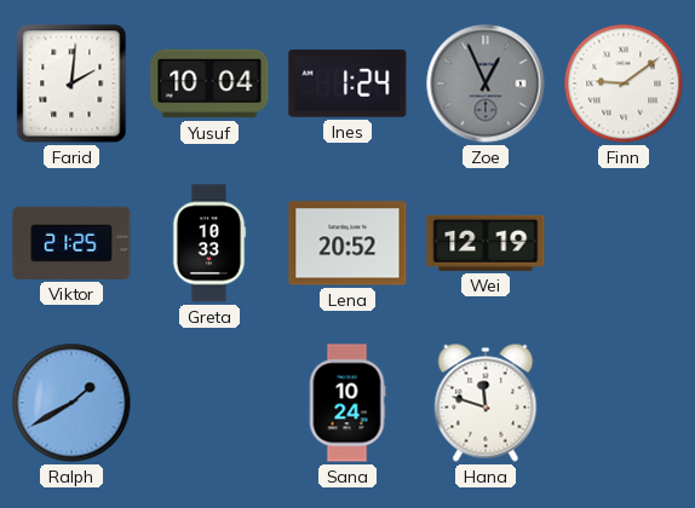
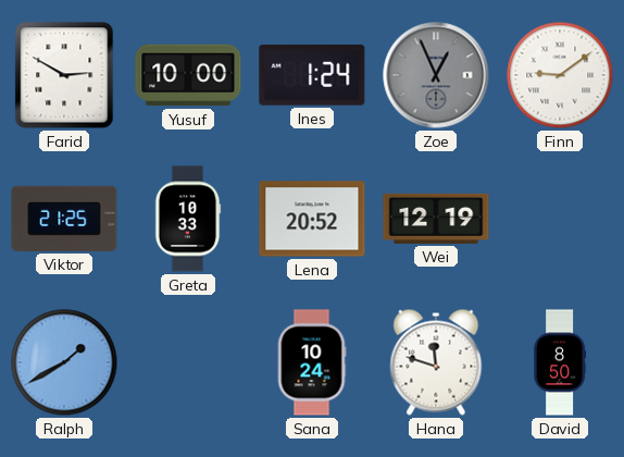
Farid: 2:01 -> 2:50 (64, 75)
Yusuf: 10:04 -> 10:00 (188, 75)
David: none -> 8:50 (560, 362)
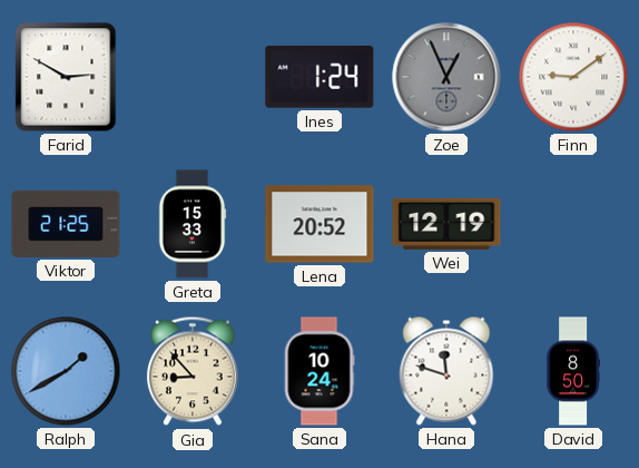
Yusuf: 10:00 -> none (188, 75)
Greta: 10:33 -> 15:33 (193, 224)
Gia: none -> 8:53 (194, 371)
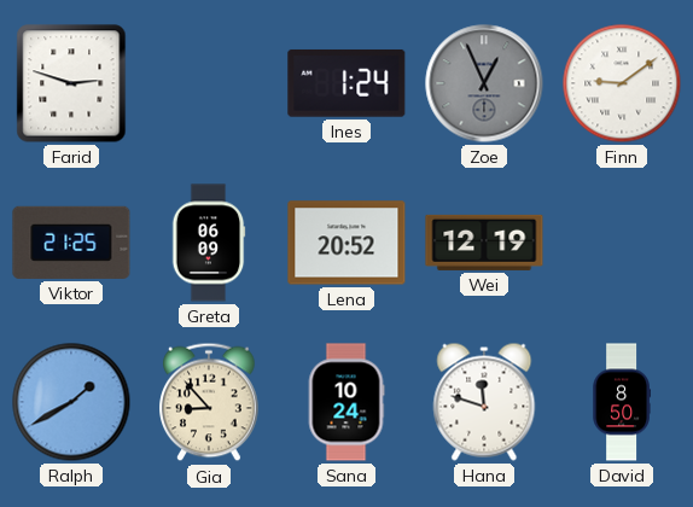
Farid: 2:50 -> 2:48 (71, 83)
Greta: 15:33 -> 06:09 (209, 243)
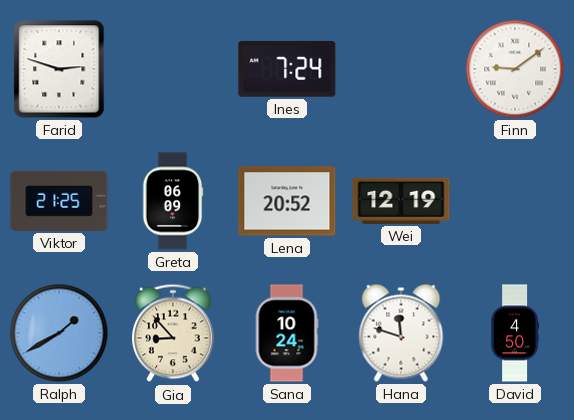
Ines: 1:24 -> 7:24 (287, 69)
Zoe: 12:56 -> none (484, 83)
David: 8:50 -> 4:50 (515, 333)
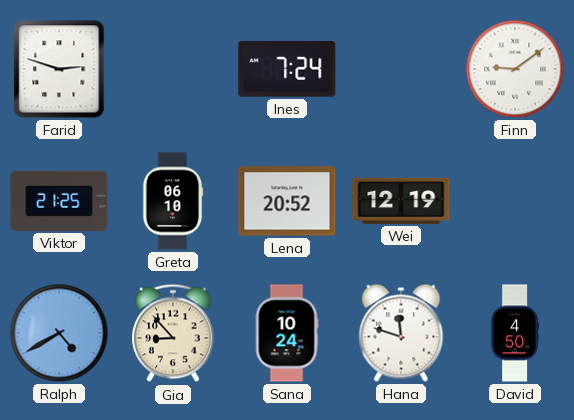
Greta: 06:09 -> 06:10 (173, 201)
Ralph: 1:40 -> 4:40 (59, 333)
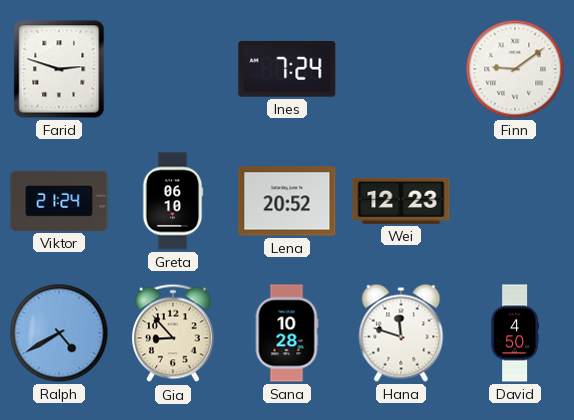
Viktor: 21:25 -> 21:24 (59, 201)
Wei: 12:19 -> 12:23 (401, 201)
Sana: 10:24 -> 10:28 (287, 333)
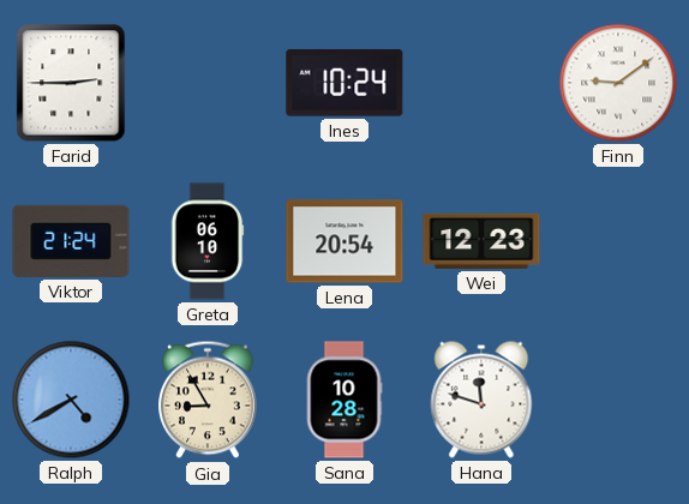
Farid: 2:48 -> 2:45 (71, 83)
Ines: 7:24 -> 10:24 (344, 83)
Lena: 20:52 -> 20:54 (344, 241)
Gia: 8:53 -> 8:55 (209, 400)
David: 4:50 -> none (515, 333)
